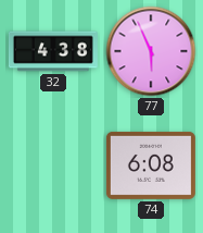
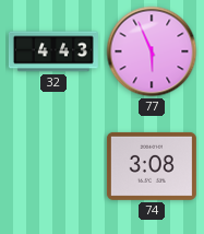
32: 4:38 -> 4:43 (53, 51)
74: 6:08 -> 3:08 (152, 166)
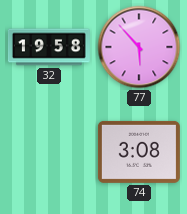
32: 4:43 -> 19:58 (49, 47)
77: 5:56 -> 5:53 (139, 47)
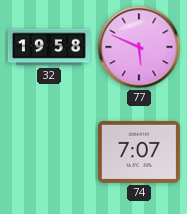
77: 5:53 -> 5:49 (139, 47)
74: 3:08 -> 7:07 (139, 152)
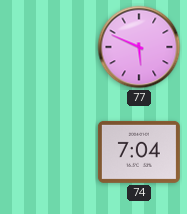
32: 19:58 -> none (49, 47)
74: 7:07 -> 7:04 (139, 152)
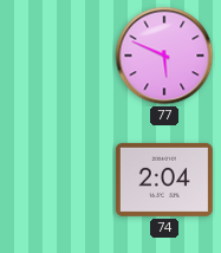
74: 7:04 -> 2:04 (164, 180)
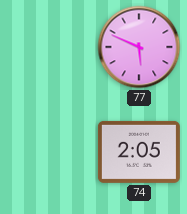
74: 2:04 -> 2:05 (139, 152)
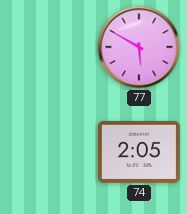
77: 5:49 -> 5:50 (139, 47)
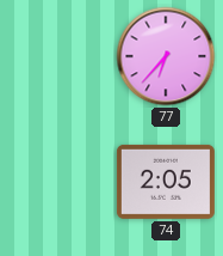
77: 5:50 -> 6:37 (166, 56)
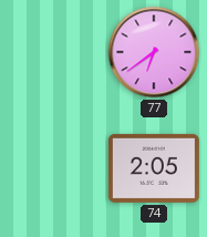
77: 6:37 -> 6:39 (154, 52)
